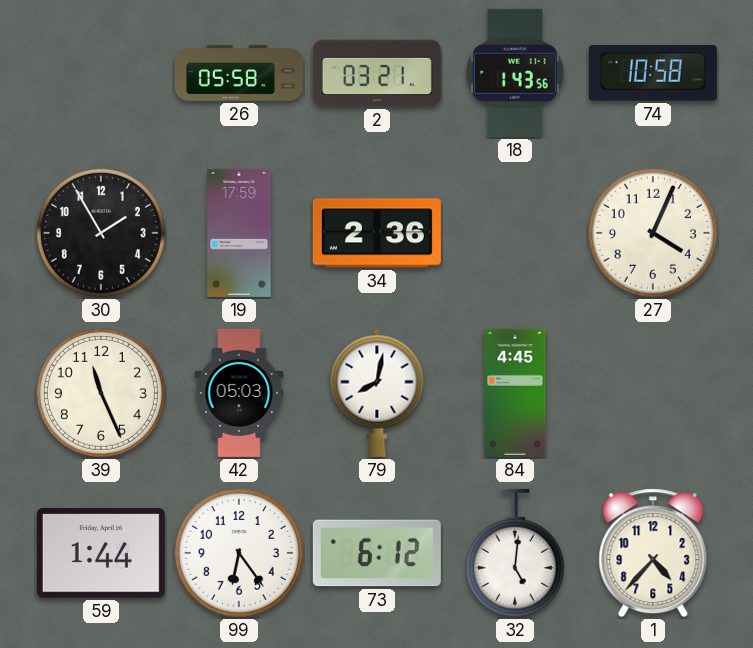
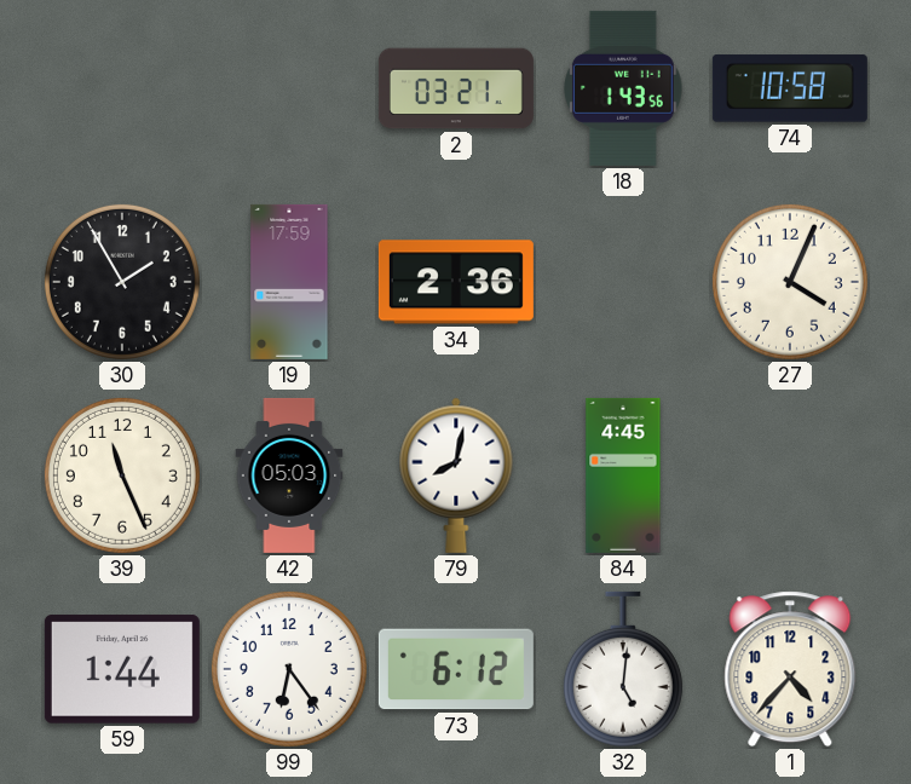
26: 05:58 -> none (239, 73)
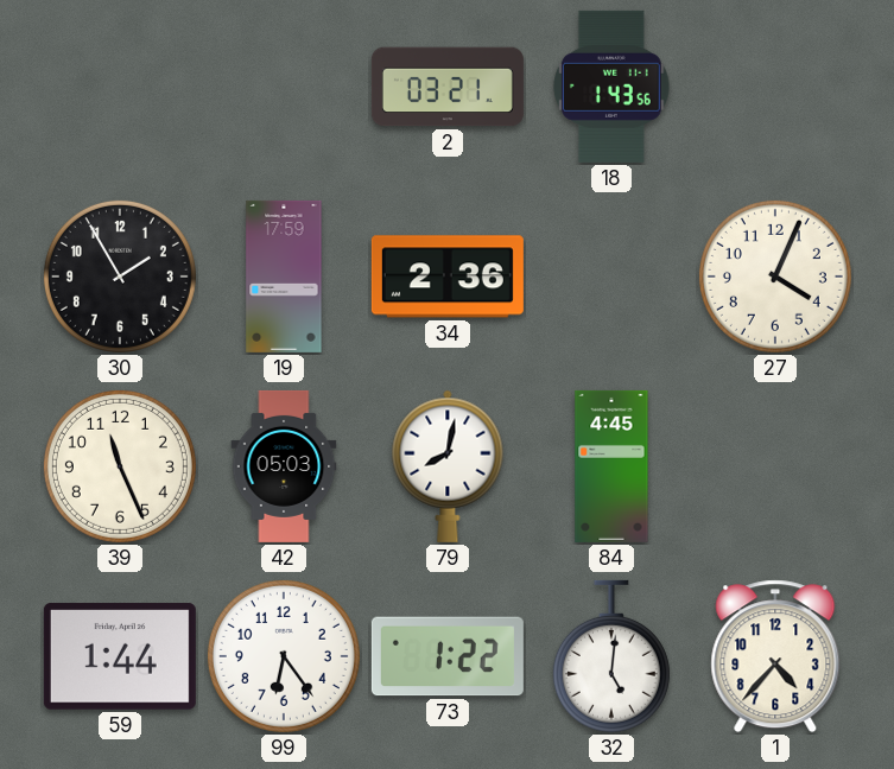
74: 10:58 -> none (790, 88)
73: 6:12 -> 1:22 (448, 656)
